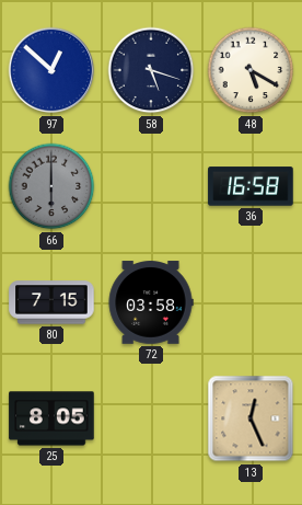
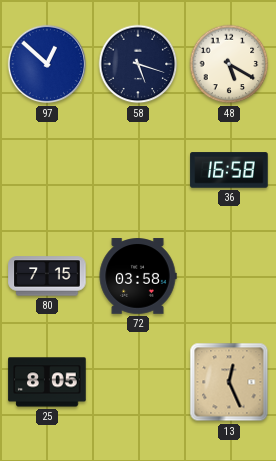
66: 6:00 -> none (51, 186)
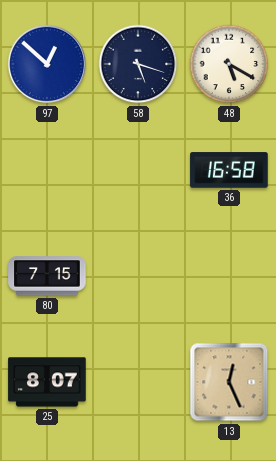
72: 03:58 -> none (138, 276)
25: 8:05 -> 8:07 (47, 382)
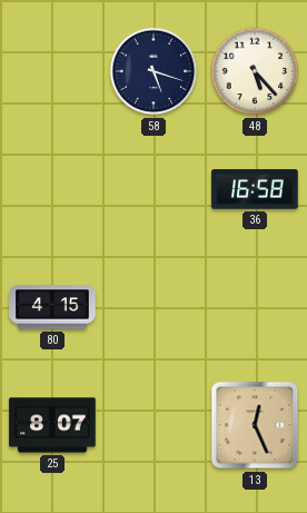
97: 12:52 -> none (47, 64)
48: 5:20 -> 5:23 (255, 71)
80: 7:15 -> 4:15 (52, 307)
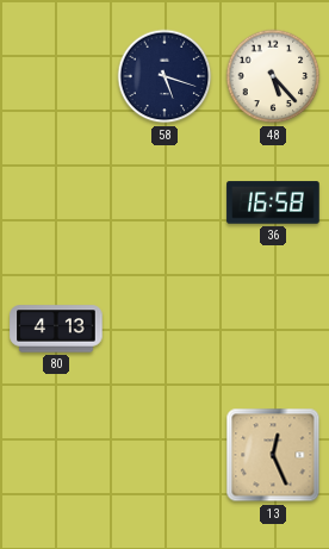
80: 4:15 -> 4:13 (56, 329)
25: 8:07 -> none (52, 425)
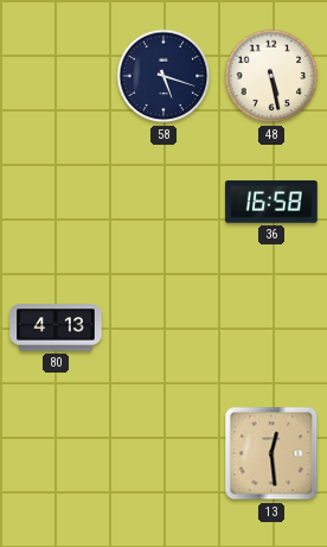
48: 5:23 -> 5:28 (271, 76)
13: 12:26 -> 12:29 (271, 453)
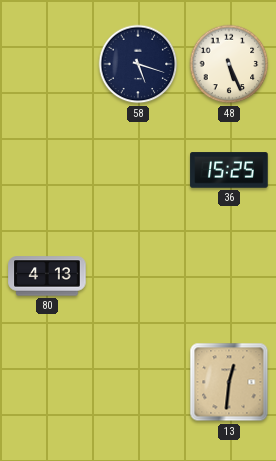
48: 5:28 -> 5:26 (229, 64)
36: 16:58 -> 15:25 (229, 170)
13: 12:29 -> 12:31 (229, 382)
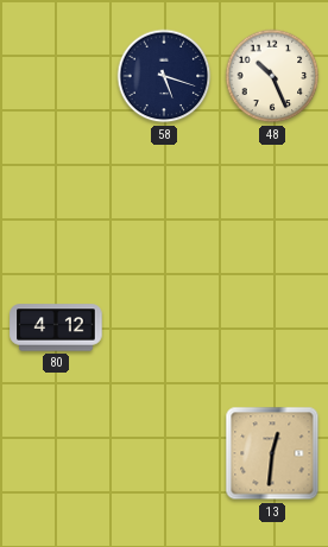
48: 5:26 -> 10:26 (272, 76)
36: 15:25 -> none (229, 170)
80: 4:13 -> 4:12 (56, 327)
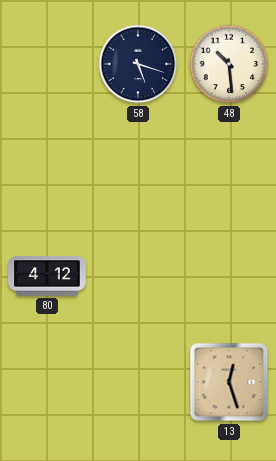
48: 10:26 -> 10:29 (229, 64)
13: 12:31 -> 12:27 (229, 382)
